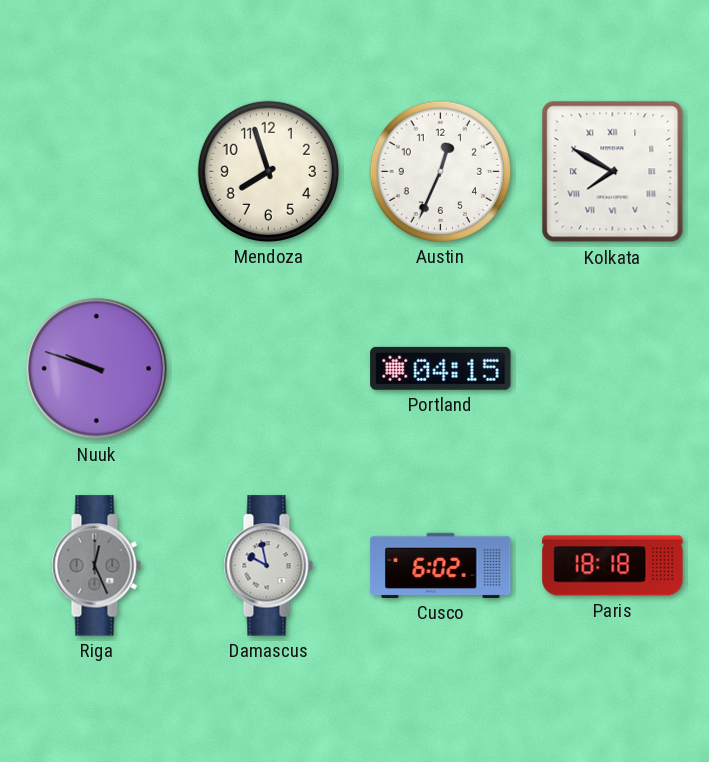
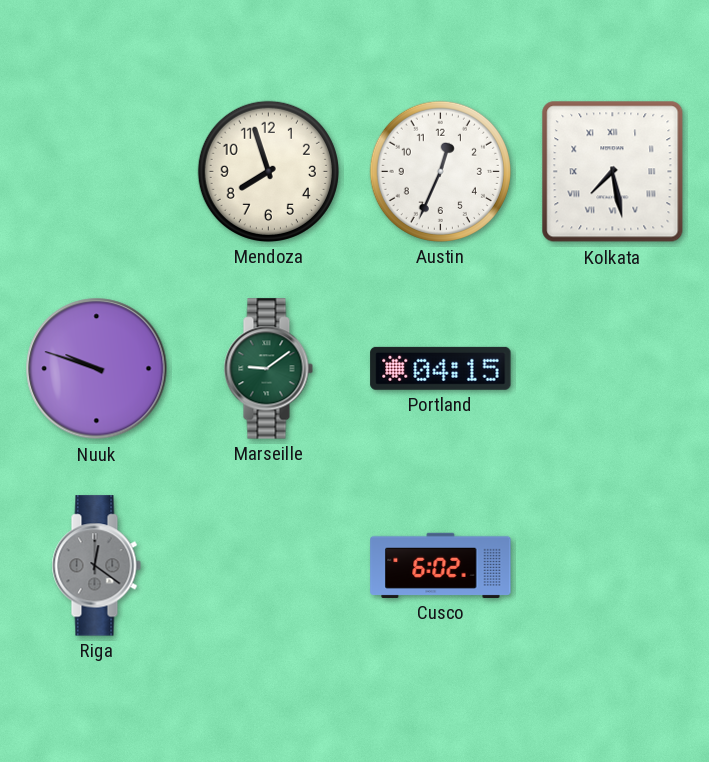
Kolkata: 7:50 -> 7:28 (613, 172)
Marseille: none -> 9:09 (268, 369)
Riga: 12:26 -> 12:21 (96, 566)
Damascus: 9:58 -> none (268, 566)
Paris: 18:18 -> none (613, 566)
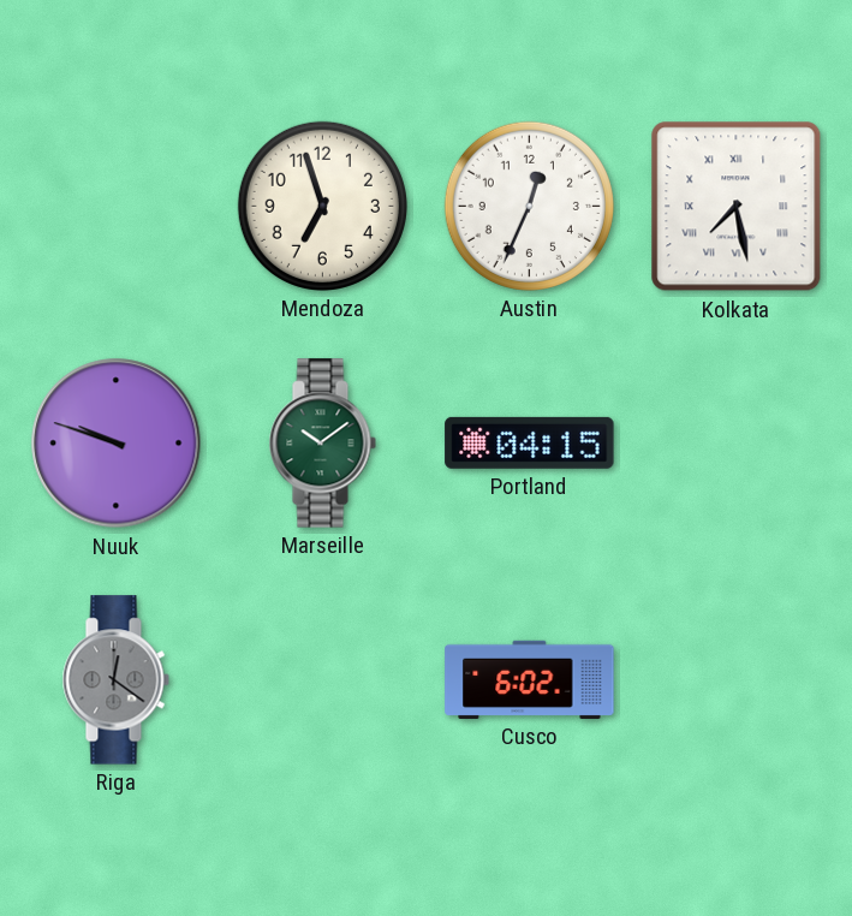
Mendoza: 7:57 -> 6:57 (322, 206)
Marseille: 9:09 -> 10:09 (322, 444)
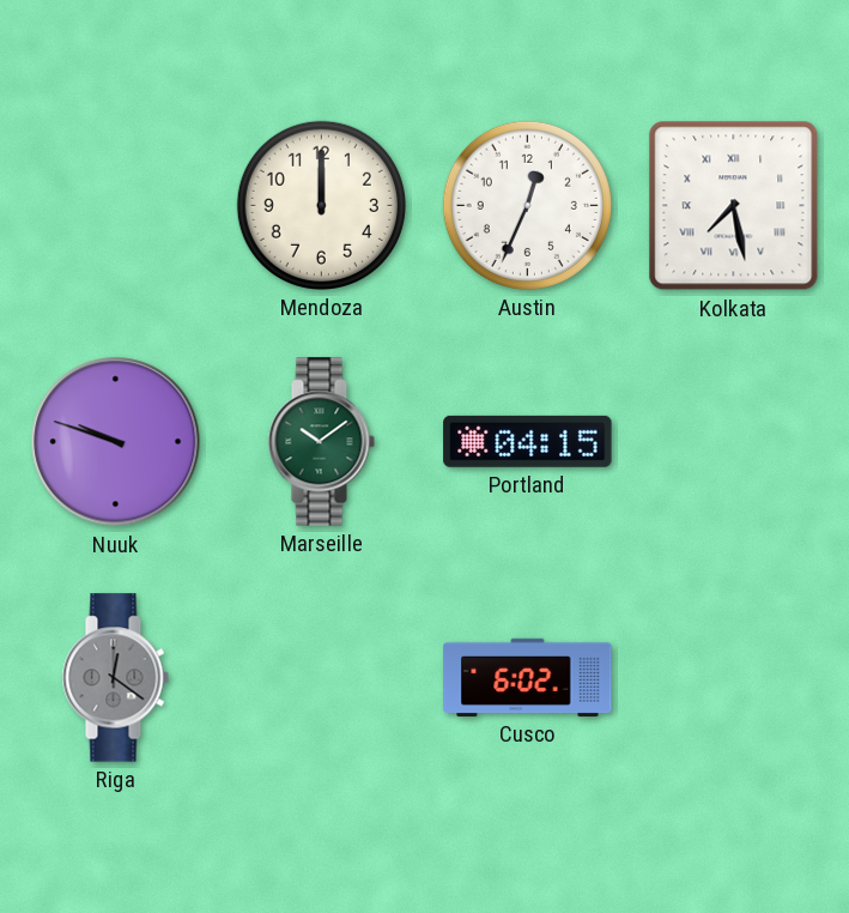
Mendoza: 6:57 -> 12:00 (321, 205)
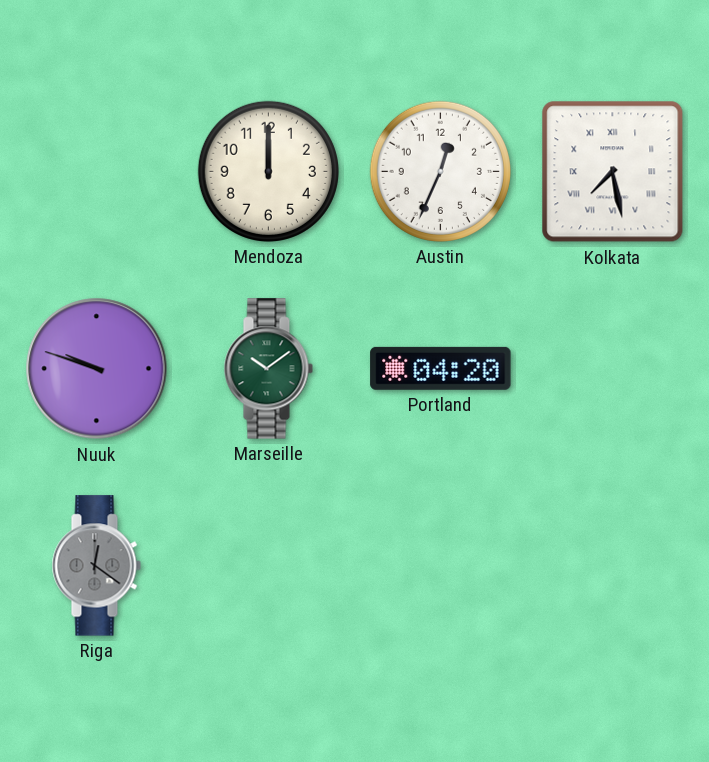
Portland: 04:15 -> 04:20 (441, 368)
Cusco: 6:02 -> none (528, 677)
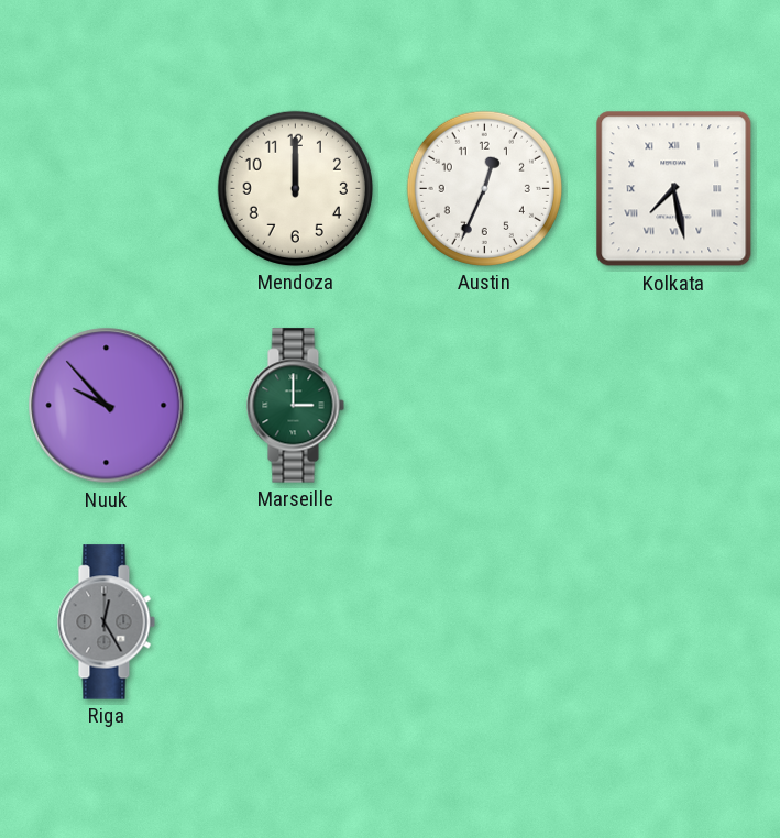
Nuuk: 9:48 -> 9:53 (107, 406)
Marseille: 10:09 -> 3:00 (295, 406)
Portland: 04:20 -> none (441, 368)
Riga: 12:21 -> 12:25 (106, 622)
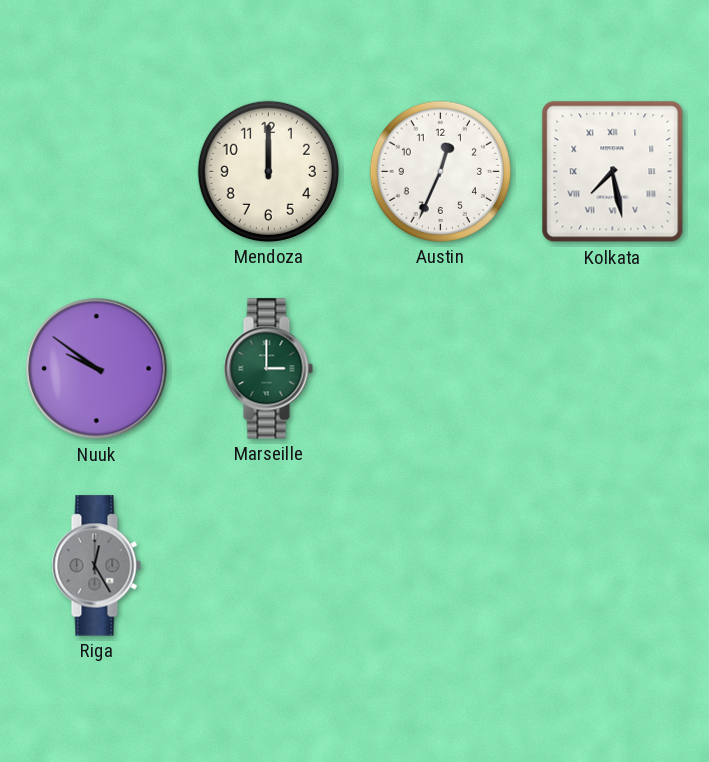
Nuuk: 9:53 -> 9:51 (97, 369)
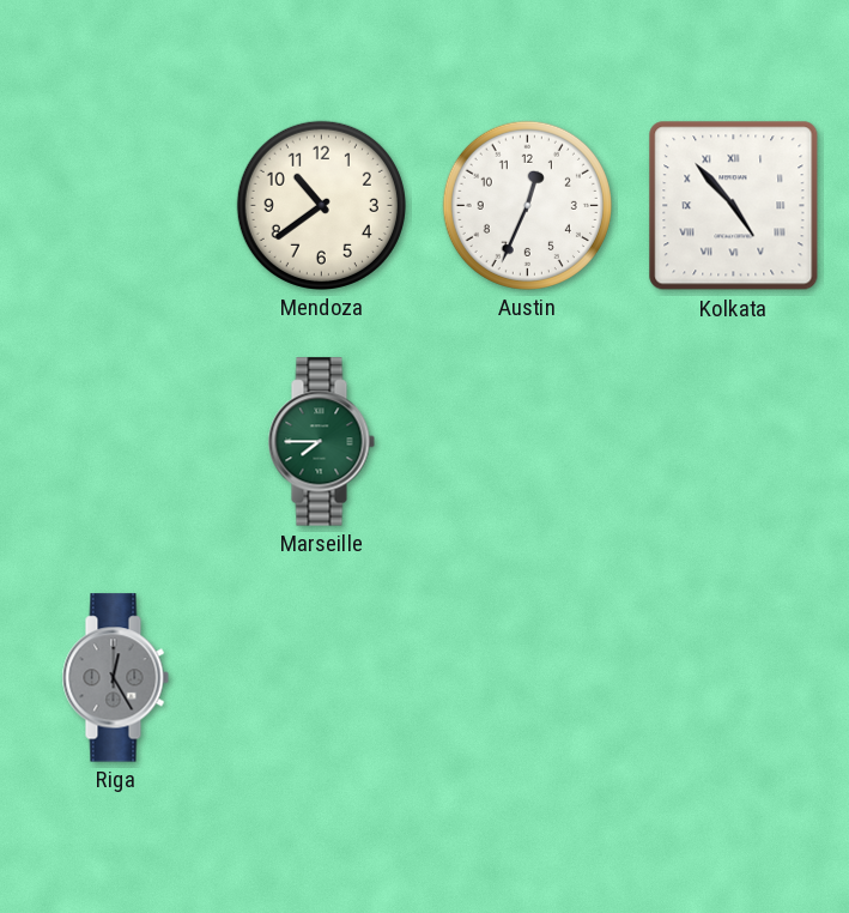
Mendoza: 12:00 -> 10:39 (321, 205)
Kolkata: 7:28 -> 4:53 (734, 206)
Nuuk: 9:51 -> none (97, 369)
Marseille: 3:00 -> 7:45 (321, 442)
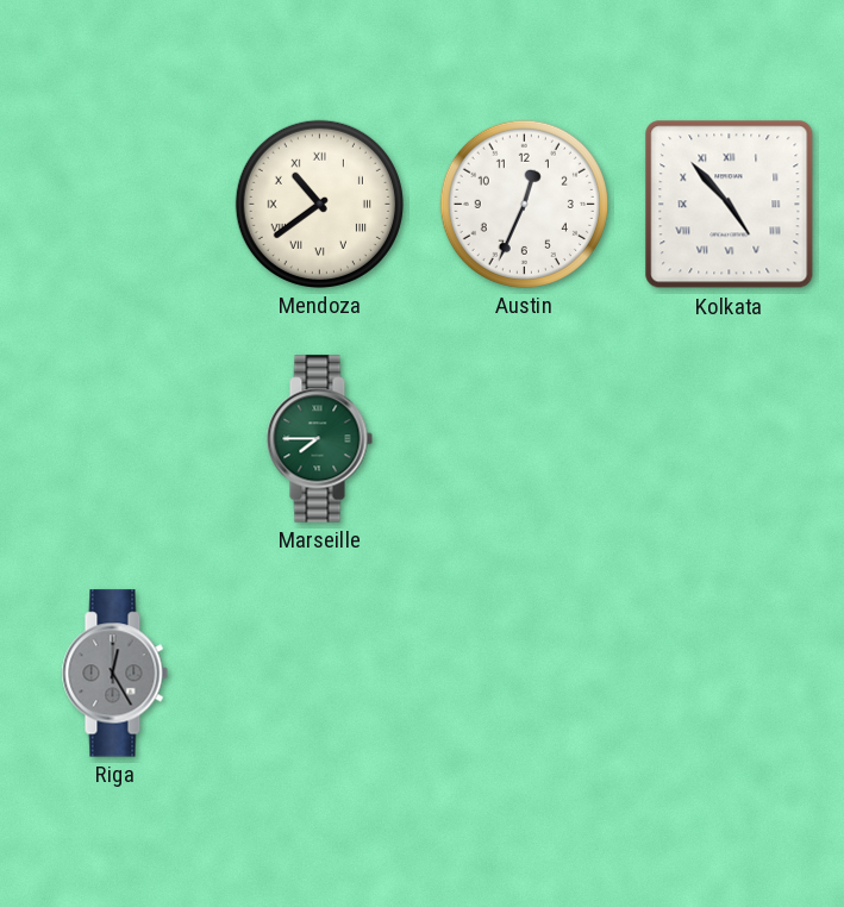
Mendoza numerals: Arabic -> Roman (319, 204)
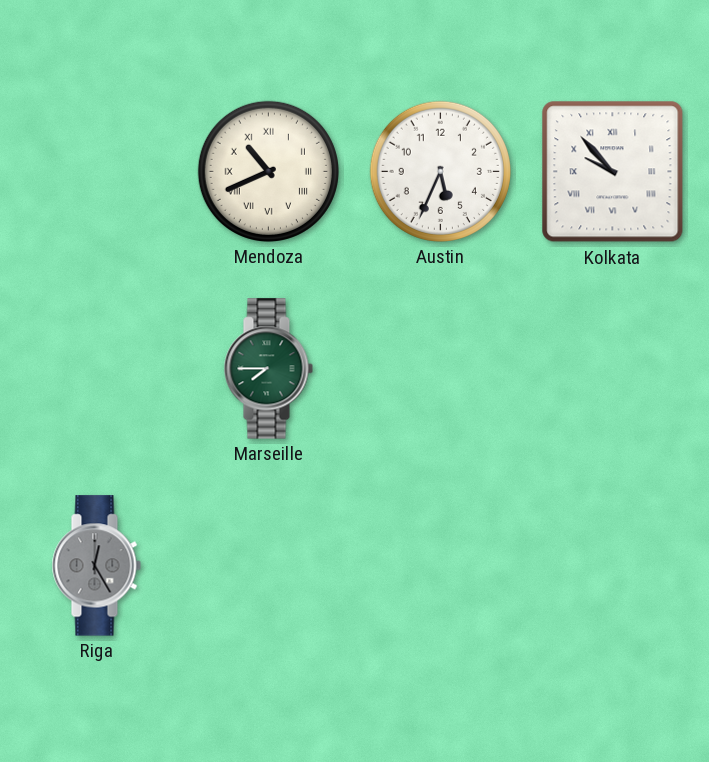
Mendoza: 10:39 -> 10:41 (268, 171)
Austin: 12:34 -> 5:34 (440, 171)
Kolkata: 4:53 -> 9:53 (613, 172)
